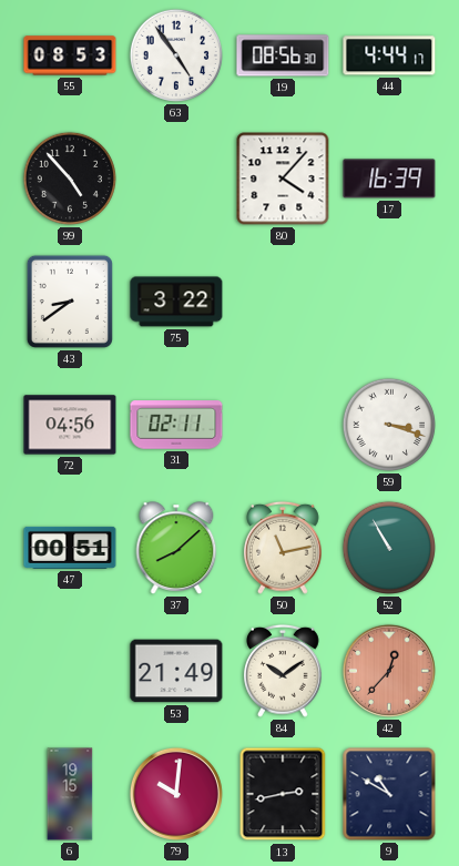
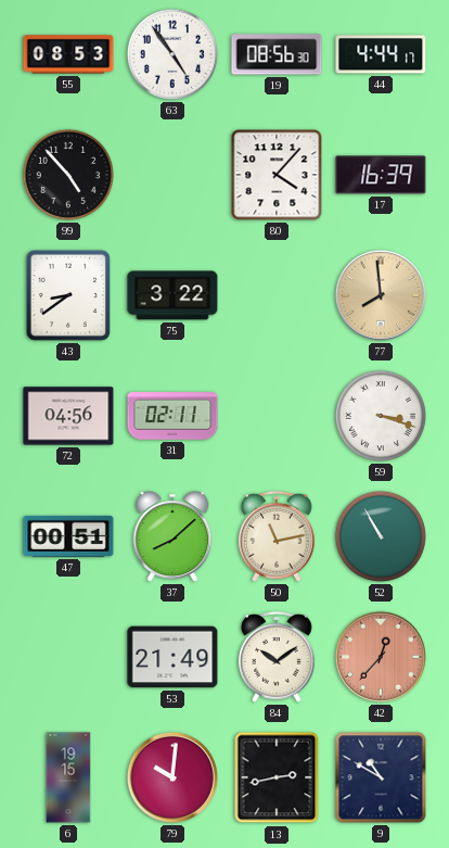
77: none -> 7:59 (381, 295)
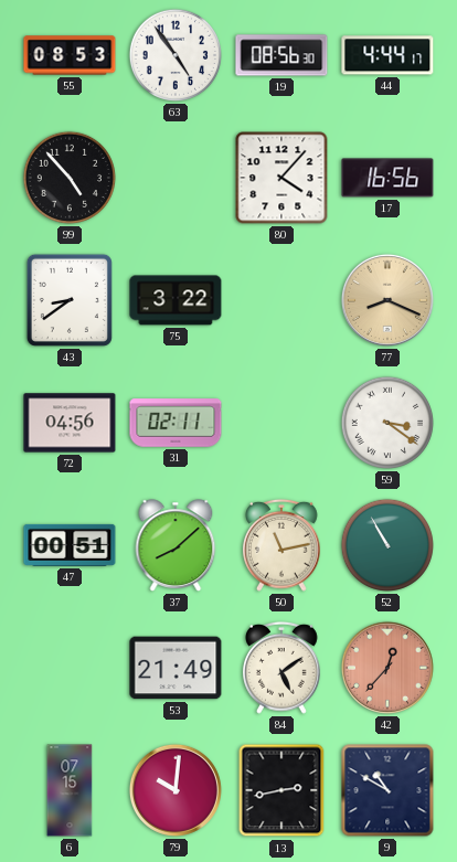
17: 16:39 -> 16:56 (387, 178)
77: 7:59 -> 8:19 (387, 300)
59: 3:18 -> 3:21 (387, 423)
84: 10:09 -> 5:09 (283, 668)
6: 19:15 -> 07:15 (70, 790)
